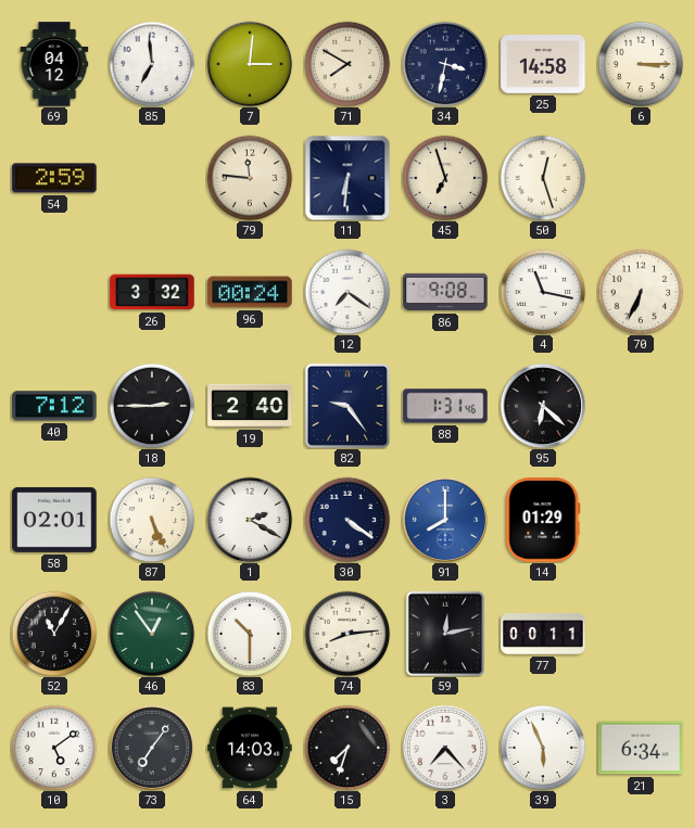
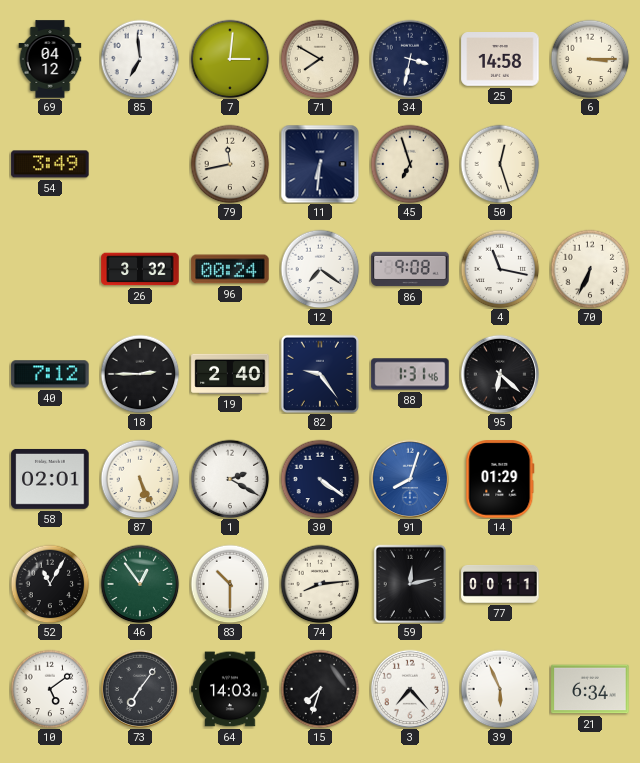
54: 2:59 -> 3:49 (50, 164)
79: 11:46 -> 11:43 (230, 164)
91: 8:00 -> 8:03 (409, 478)
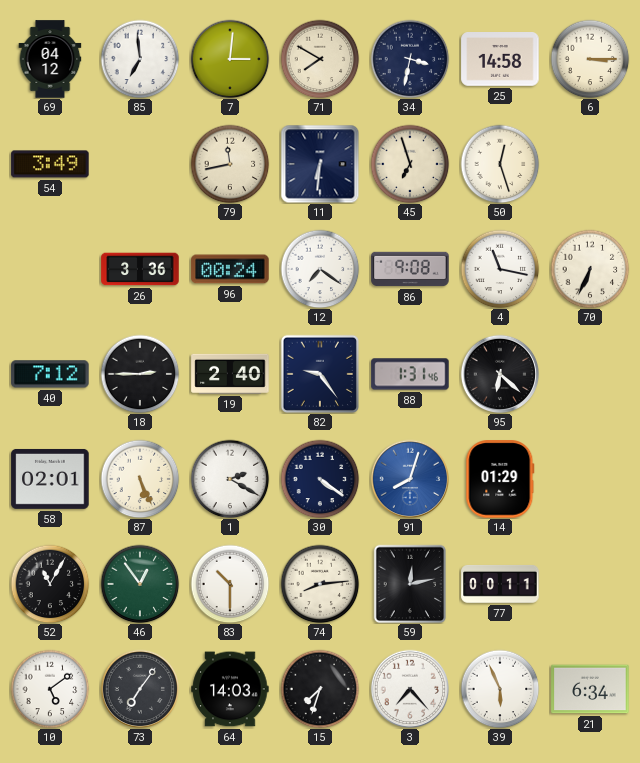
26: 3:32 -> 3:36 (140, 269)
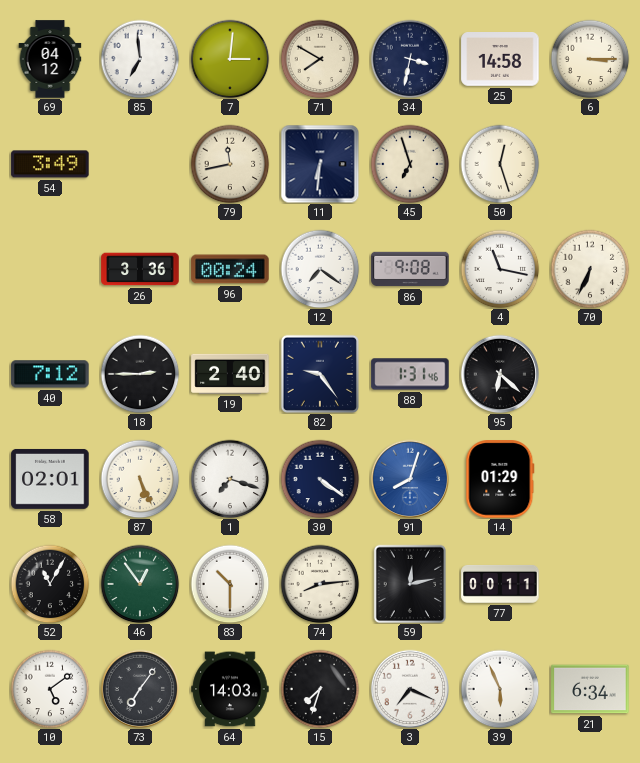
1: 2:20 -> 7:18 (230, 479)
3: 7:23 -> 7:19 (409, 688)
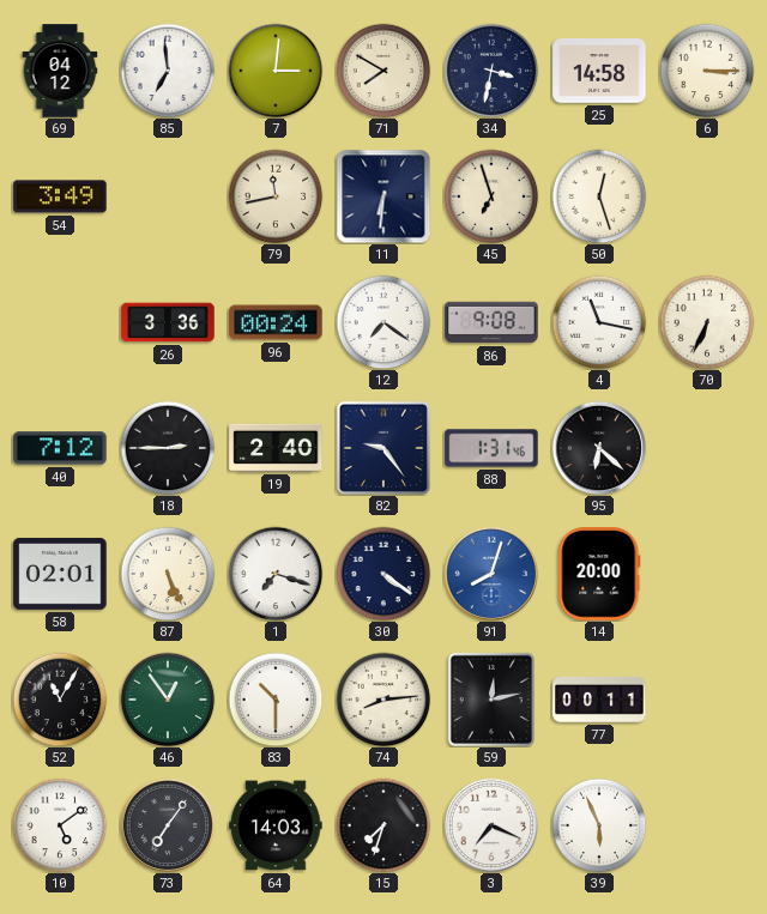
14: 01:29 -> 20:00 (599, 574)
21: 6:34 -> none (590, 689)
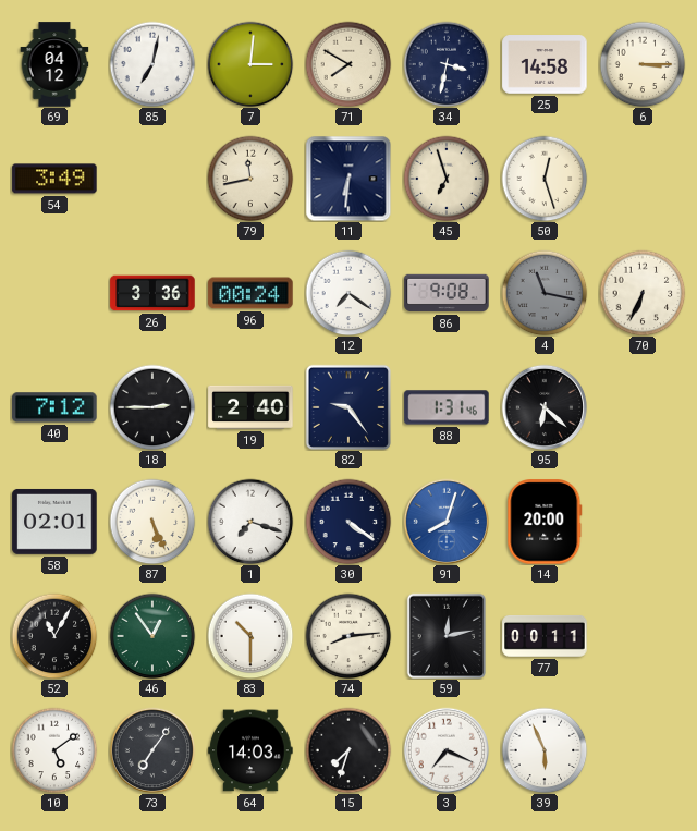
85: 6:59 -> 7:02 (152, 64)
4 dial: white -> grey (545, 293)
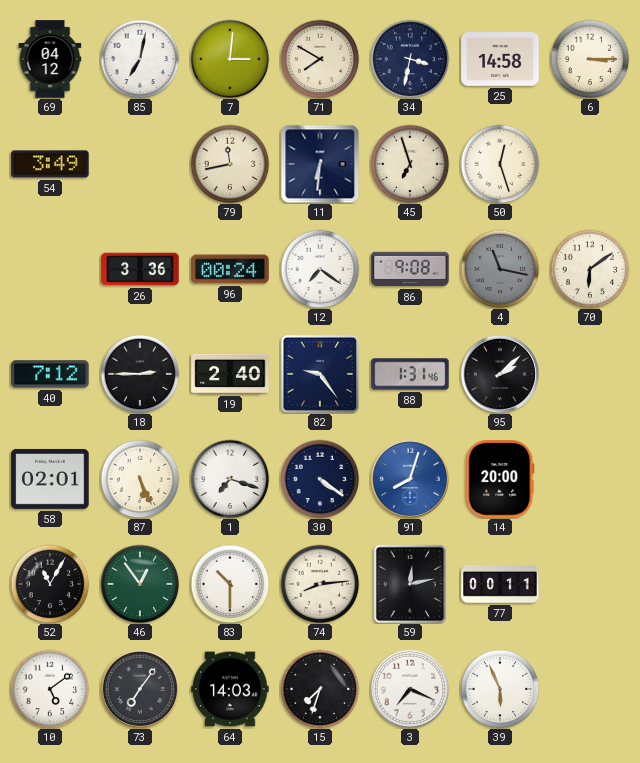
70: 6:34 -> 6:09 (590, 269)
95: 6:22 -> 2:08 (499, 373)
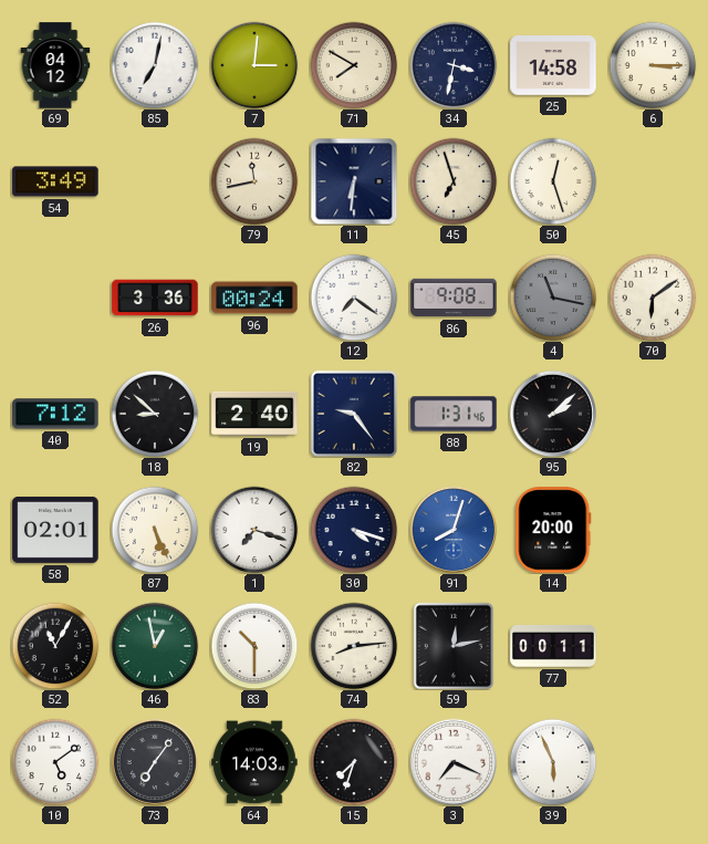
18: 2:45 -> 8:52 (155, 414)
30: 4:21 -> 4:18 (354, 530)
46: 12:54 -> 12:58 (155, 646)
